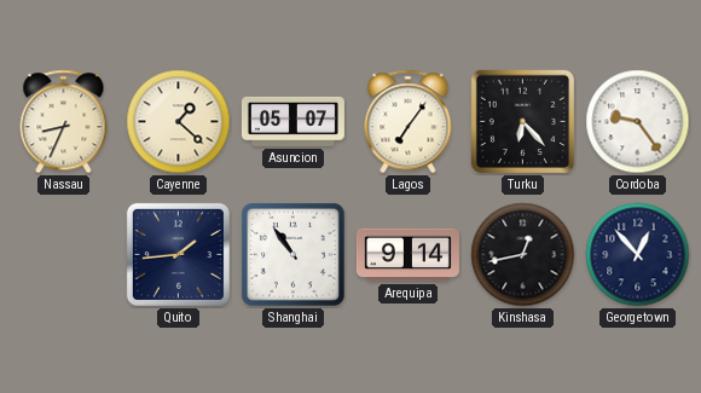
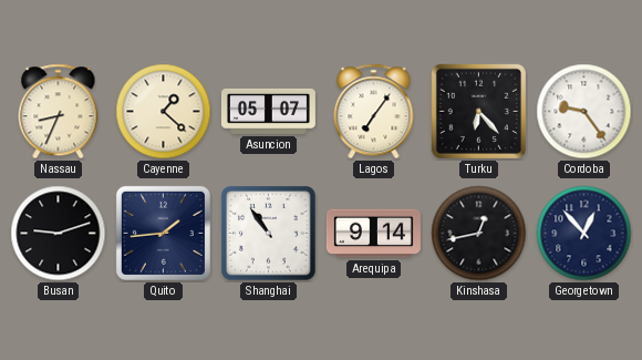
Busan: none -> 9:12 (59, 234)
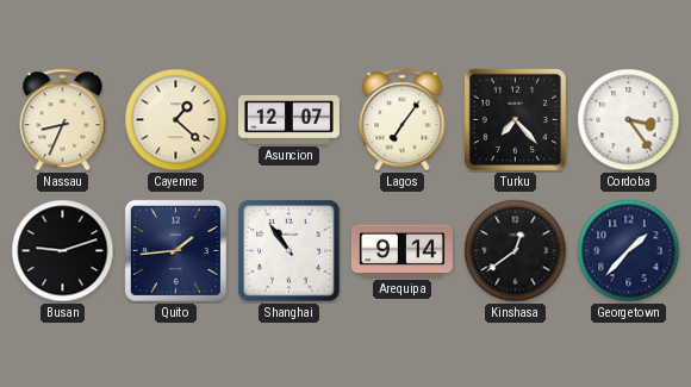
Asuncion: 05:07 -> 12:07 (288, 119)
Turku: 6:23 -> 7:23 (515, 119)
Cordoba: 9:24 -> 3:24 (629, 120)
Kinshasa: 12:43 -> 12:39 (516, 251)
Georgetown: 12:53 -> 1:37 (629, 251)
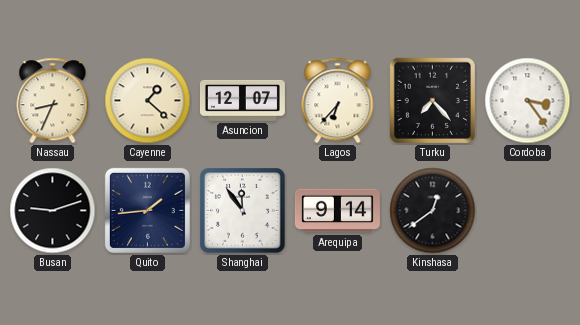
Lagos: 7:06 -> 6:37 (338, 101)
Shanghai: 10:54 -> 11:54 (243, 211)
Georgetown: 1:37 -> none (629, 251)
